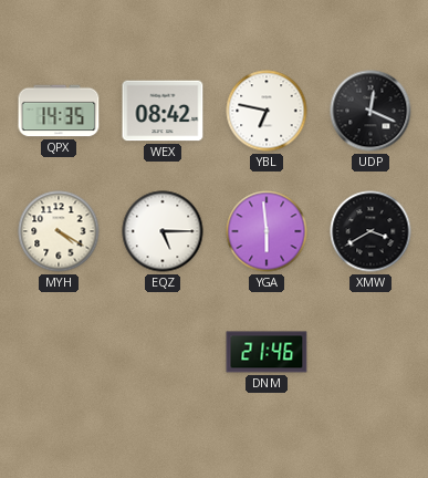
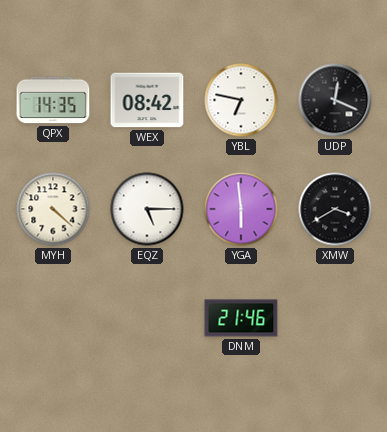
MYH: 4:20 -> 4:22 (53, 209)
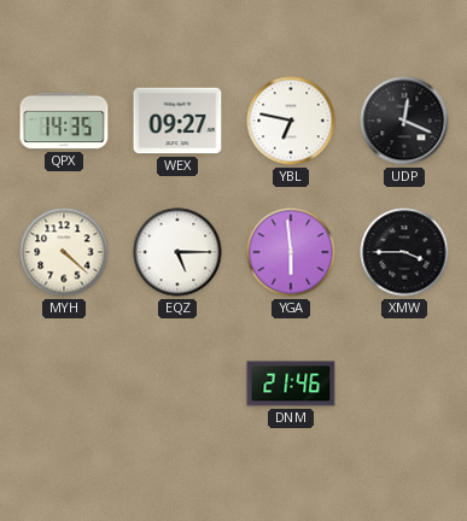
WEX: 08:42 -> 09:27 (177, 121)
XMW: 3:40 -> 3:45 (404, 252)
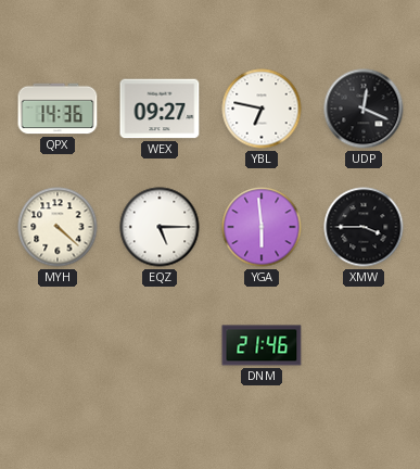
QPX: 14:35 -> 14:36 (58, 109)
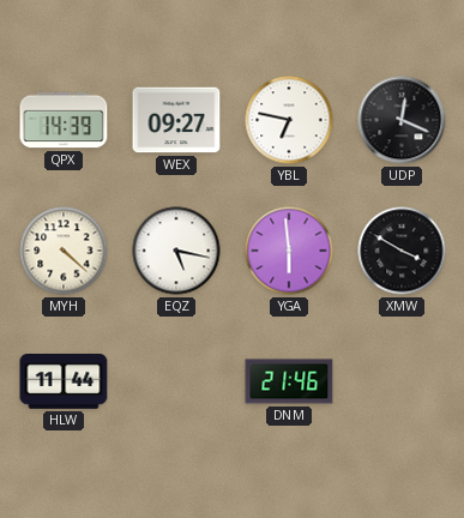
QPX: 14:36 -> 14:39 (64, 120)
EQZ: 5:15 -> 5:17 (176, 251)
XMW: 3:45 -> 3:50 (402, 251)
HLW: none -> 11:44 (64, 383)
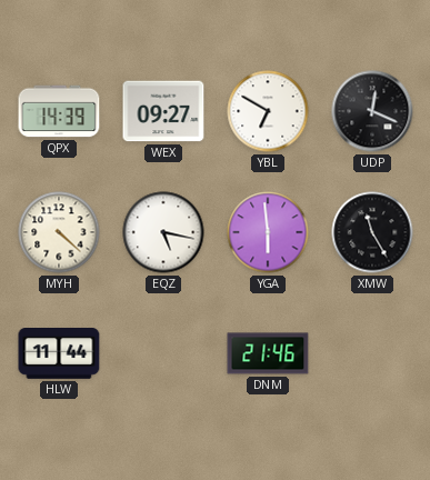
YBL: 6:47 -> 6:50 (268, 111)
XMW: 3:50 -> 11:25 (372, 232)
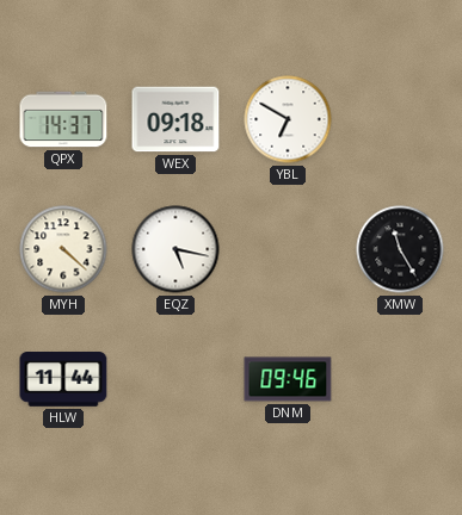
QPX: 14:39 -> 14:37 (63, 119)
WEX: 09:27 -> 09:18 (175, 119)
UDP: 12:19 -> none (372, 111)
YGA: 5:59 -> none (268, 232)
DNM: 21:46 -> 09:46 (288, 379)
